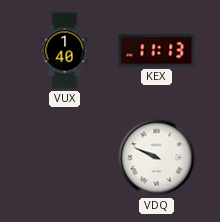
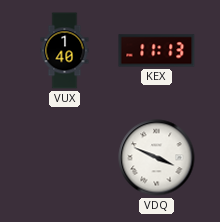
VDQ: 9:49 -> 3:49 (157, 158)
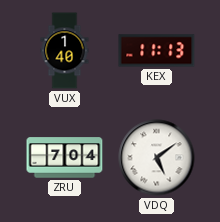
ZRU: none -> 7:04 (65, 158)
VDQ: 3:49 -> 5:09 (157, 158)
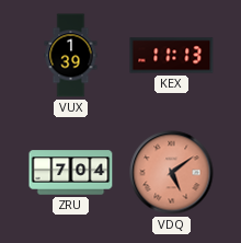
VUX: 1:40 -> 1:39 (71, 56)
VDQ dial: white -> salmon (172, 173)
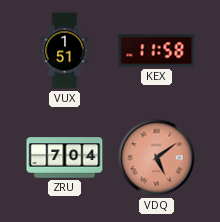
VUX: 1:39 -> 1:51 (65, 51)
KEX: 11:13 -> 11:58 (157, 51)
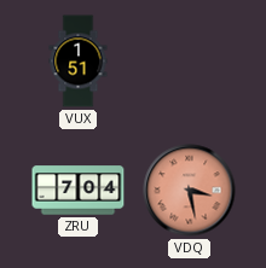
KEX: 11:58 -> none (157, 51)
VDQ: 5:09 -> 3:28 (190, 191)
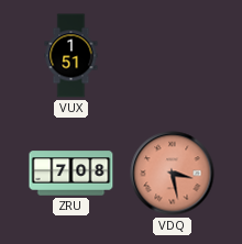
ZRU: 7:04 -> 7:08 (71, 174)
